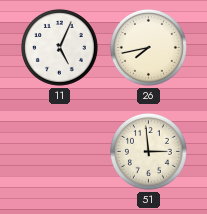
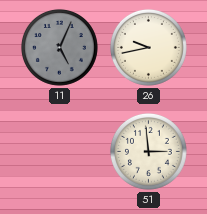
11 dial: white -> grey (59, 47)
26: 7:43 -> 9:43 (148, 47)
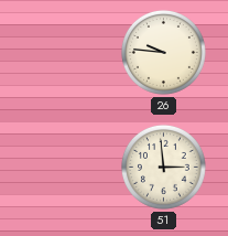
11: 5:04 -> none (59, 47)
26: 9:43 -> 9:46 (163, 52)
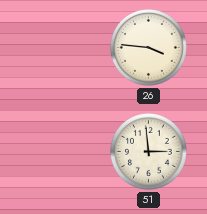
26: 9:46 -> 3:46 (148, 47)
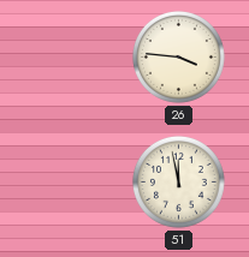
51: 2:59 -> 11:58 (178, 181)
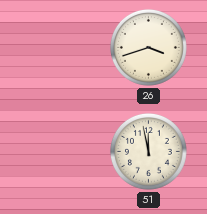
26: 3:46 -> 3:42 (148, 47)
